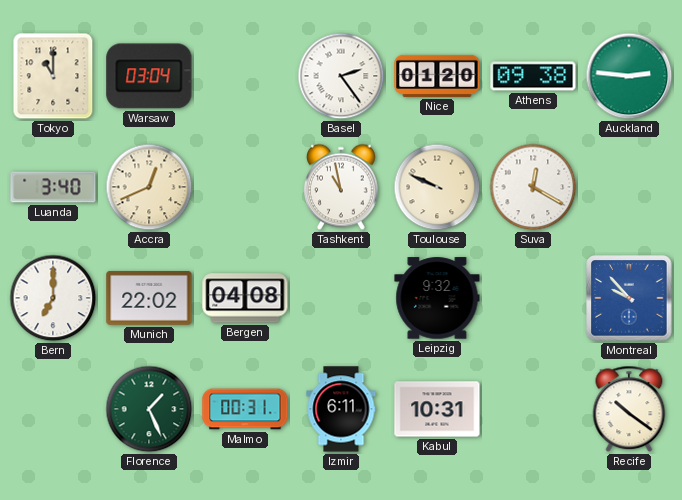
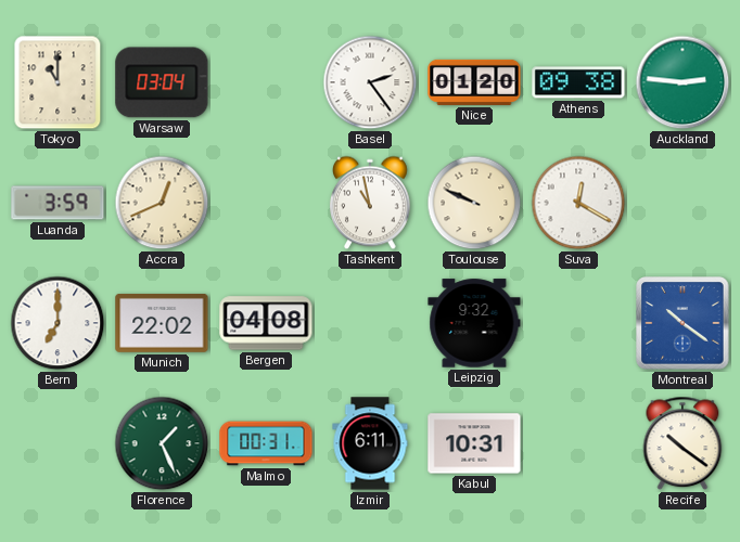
Luanda: 3:40 -> 3:59 (58, 203)
Montreal: 9:53 -> 10:21 (682, 323)
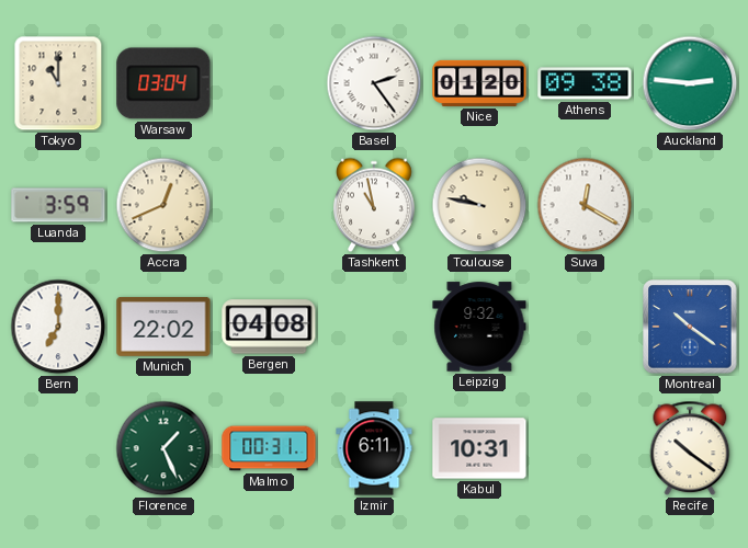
Toulouse: 9:49 -> 9:47 (479, 205)
